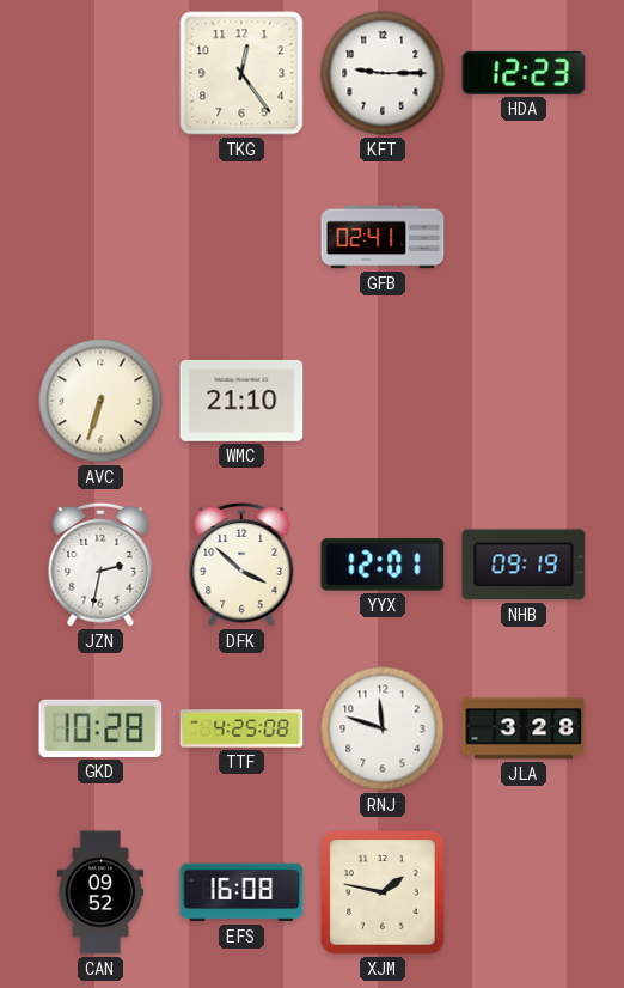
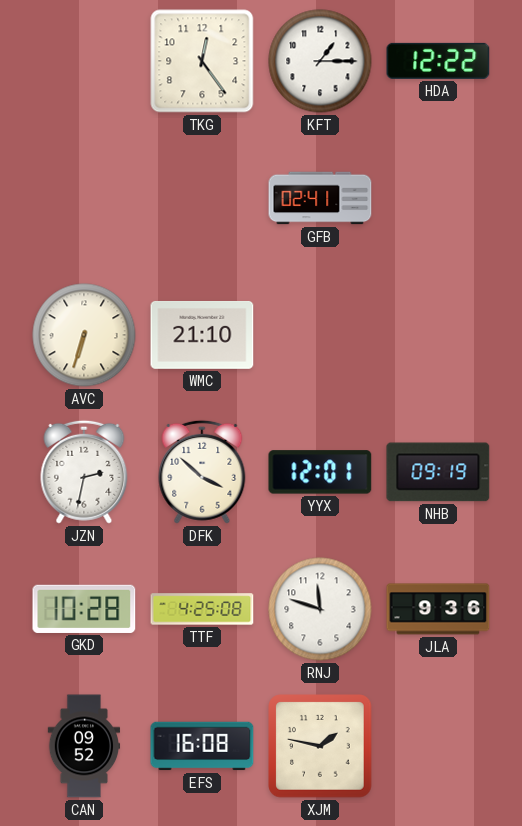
KFT: 9:15 -> 1:15 (320, 61)
HDA: 12:23 -> 12:22 (438, 61)
JLA: 3:28 -> 9:36 (438, 609)
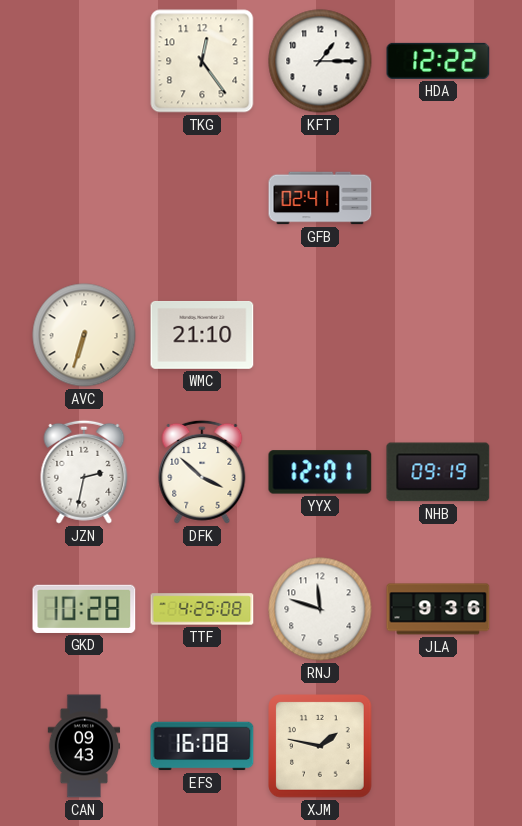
CAN: 09:52 -> 09:43 (84, 746)
